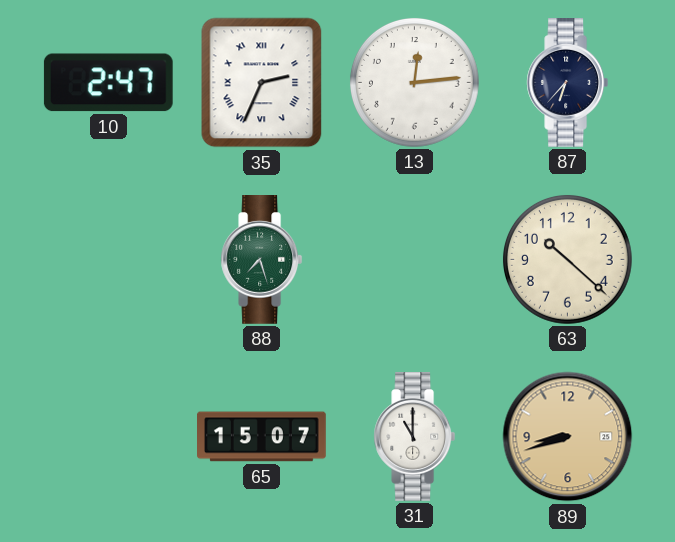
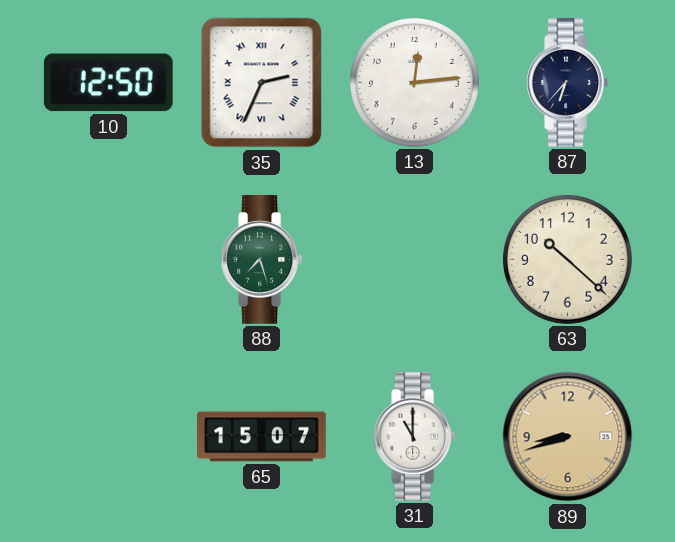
10: 2:47 -> 12:50 (108, 83)
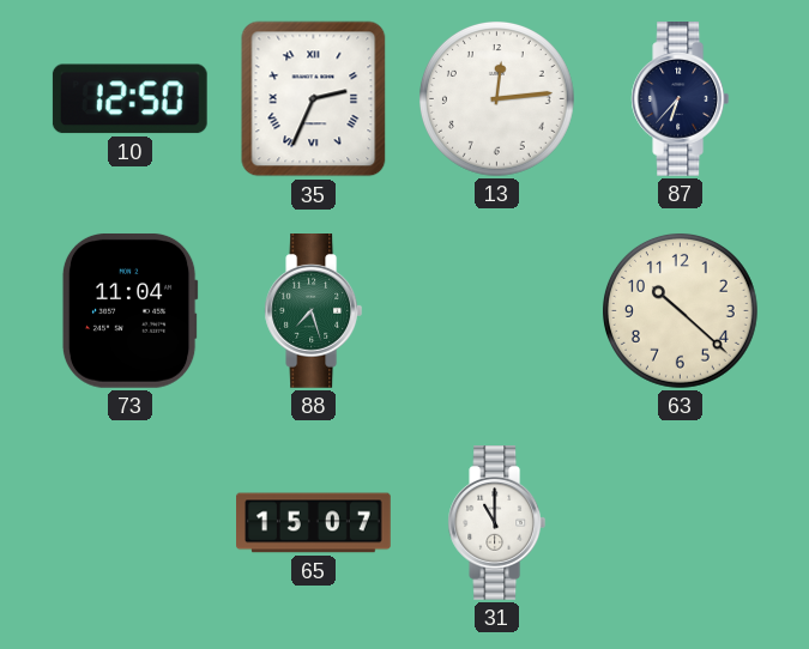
73: none -> 11:04 (129, 310)
89: 8:42 -> none (568, 437)
